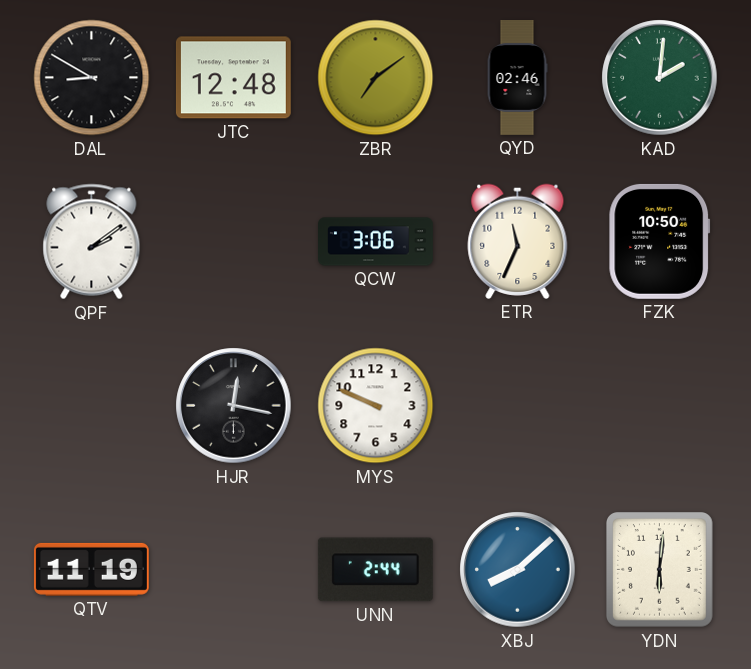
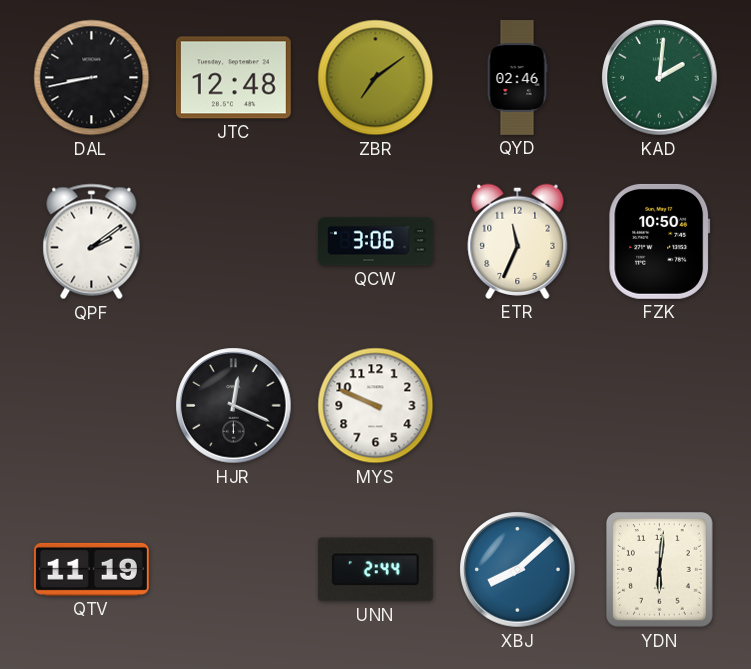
DAL: 8:50 -> 8:43 (92, 78)
HJR: 12:17 -> 12:19 (234, 406)
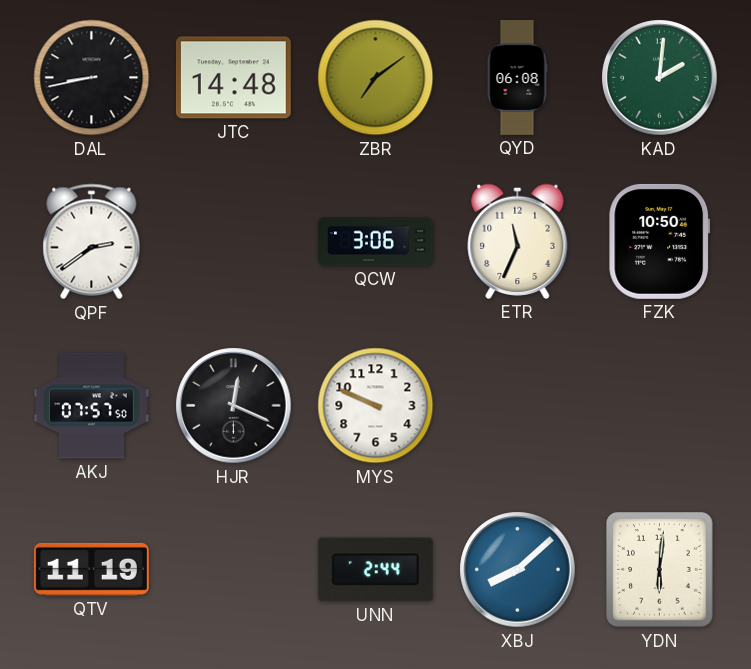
JTC: 12:48 -> 14:48 (233, 78)
QYD: 02:46 -> 06:08 (517, 78)
QPF: 2:09 -> 2:39 (92, 242)
AKJ: none -> 07:57 (91, 406)
